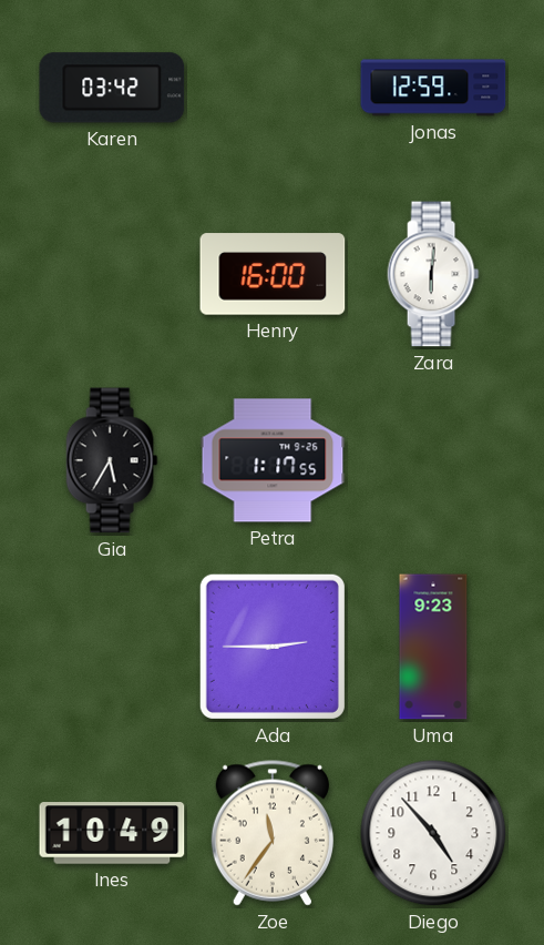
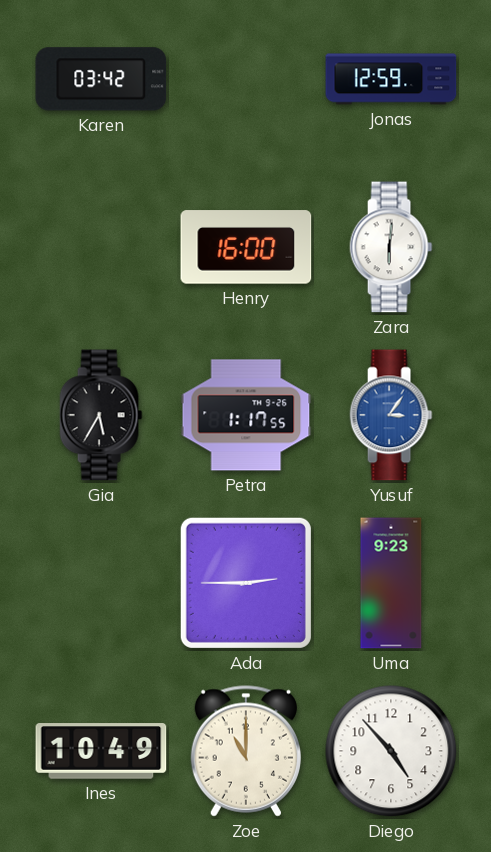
Yusuf: none -> 3:06 (391, 415)
Zoe: 11:36 -> 11:00 (246, 751)
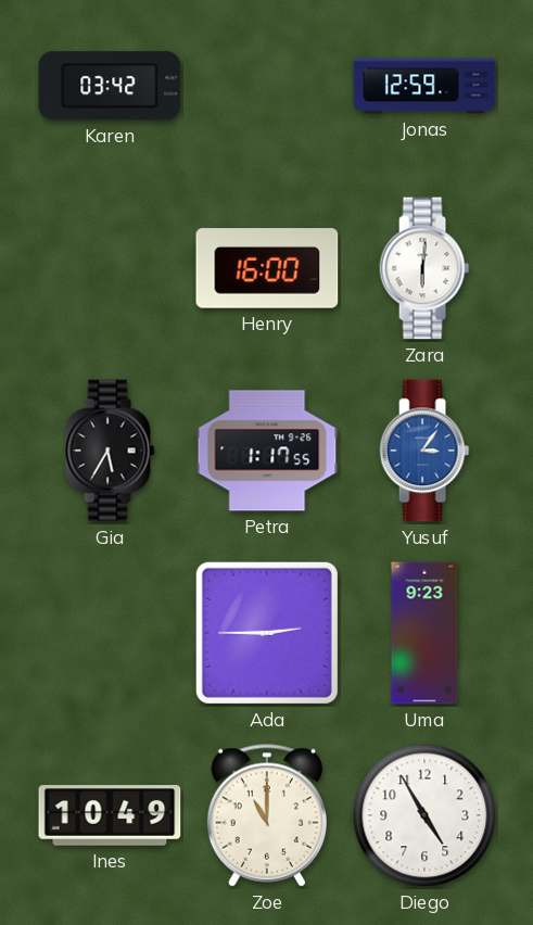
Diego: 4:53 -> 4:55 (424, 815)
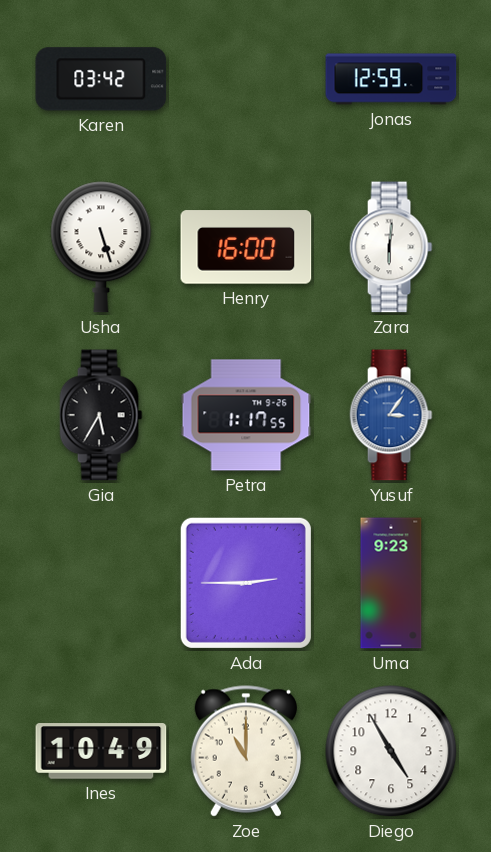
Usha: none -> 5:27 (101, 247)
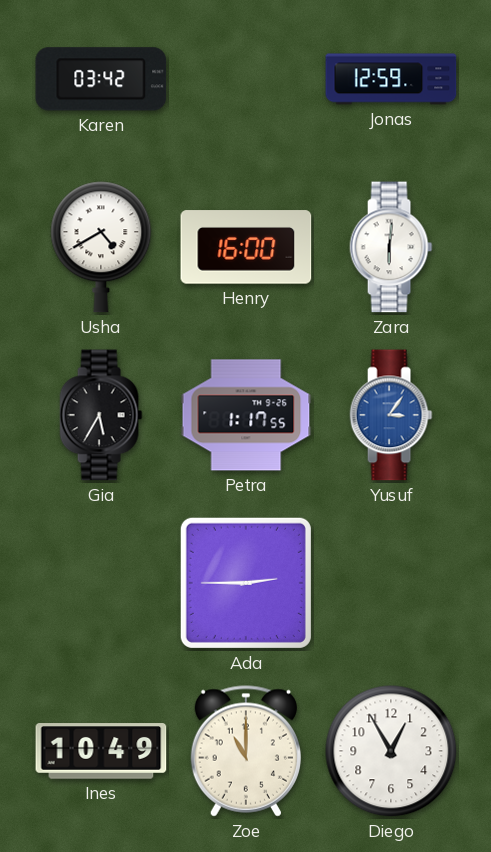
Usha: 5:27 -> 4:40 (101, 247)
Uma: 9:23 -> none (391, 583)
Diego: 4:55 -> 12:55 (391, 751)
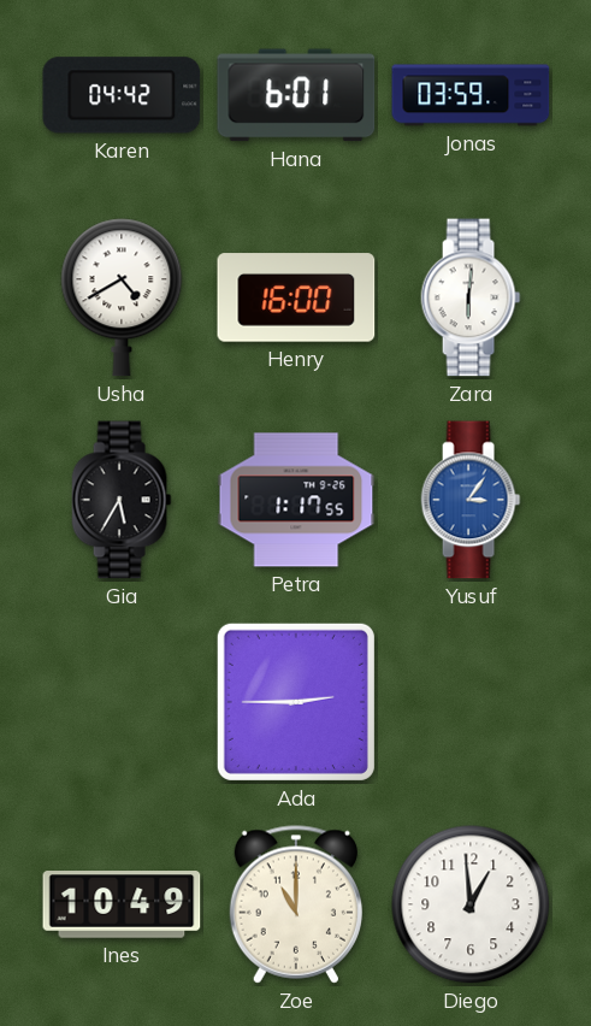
Karen: 03:42 -> 04:42 (122, 95)
Hana: none -> 6:01 (296, 95)
Jonas: 12:59 -> 03:59 (471, 95)
Diego: 12:55 -> 12:59 (471, 904)
